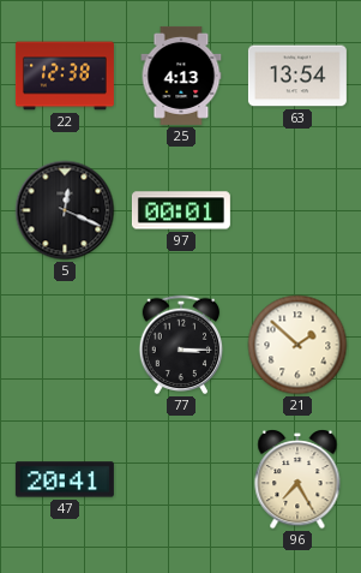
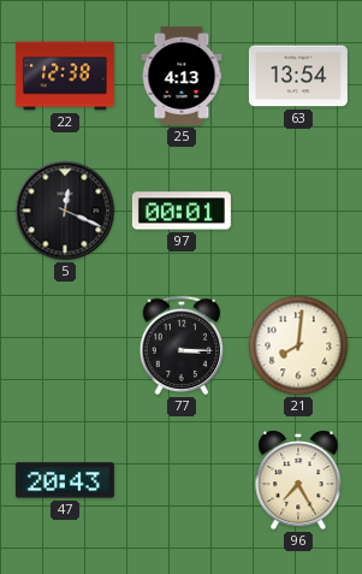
21: 1:52 -> 8:01 (298, 345)
47: 20:41 -> 20:43 (65, 480)
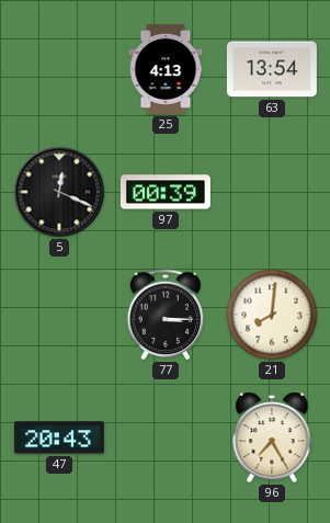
22: 12:38 -> none (65, 76)
97: 00:01 -> 00:39 (166, 192)
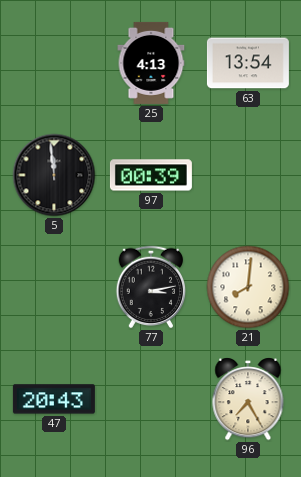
5: 12:19 -> 11:59 (54, 175)
77: 3:15 -> 3:13 (151, 287)
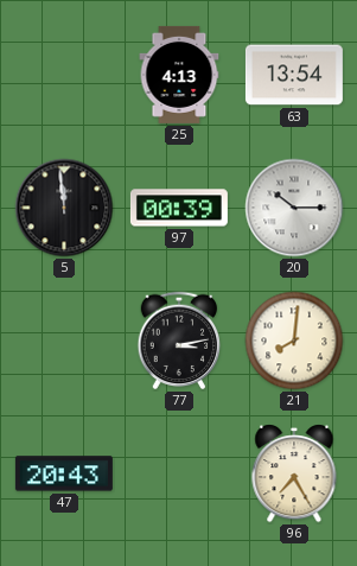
20: none -> 10:15 (294, 208)
